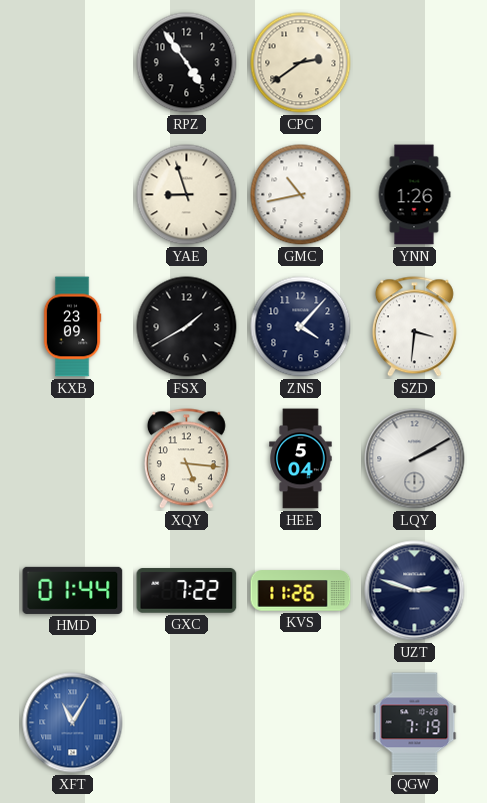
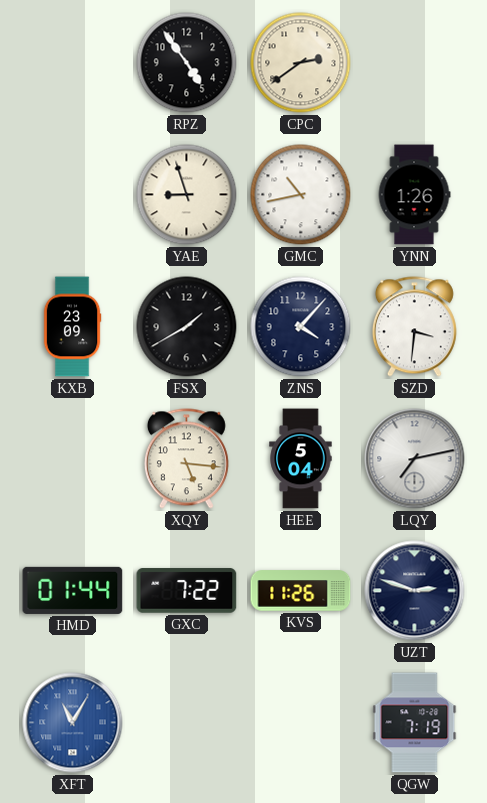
LQY: 2:10 -> 7:13 (415, 459)
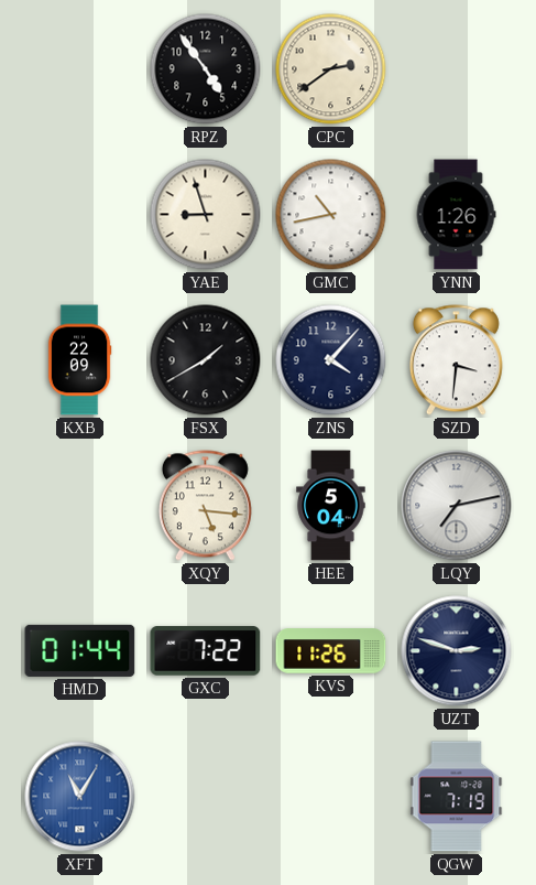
KXB: 23:09 -> 22:09 (79, 360)
